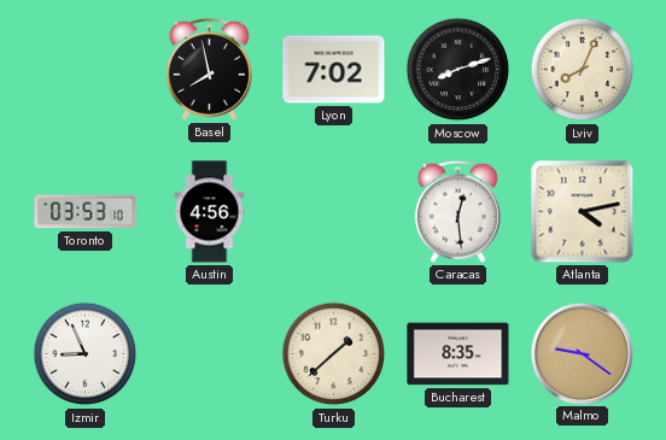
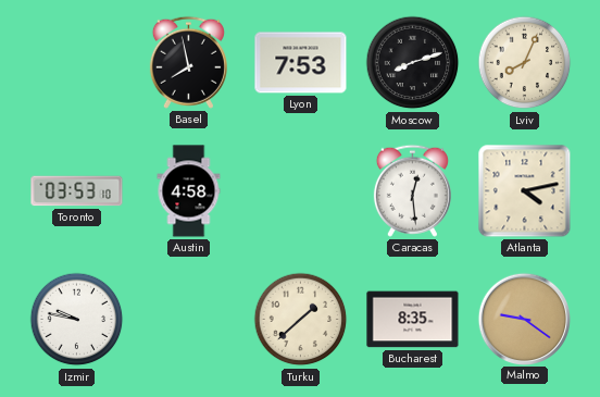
Lyon: 7:02 -> 7:53 (301, 63)
Austin: 4:56 -> 4:58 (189, 191)
Izmir: 8:56 -> 9:47 (77, 320)
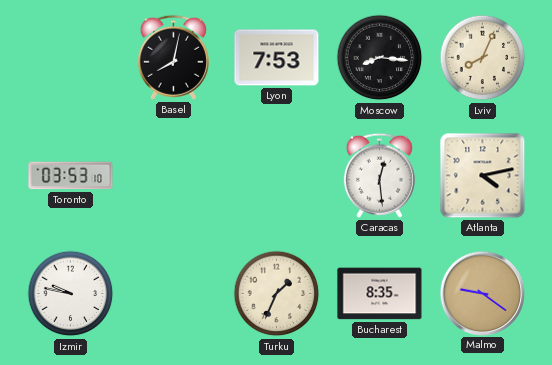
Basel: 7:58 -> 8:02 (173, 57)
Moscow: 8:12 -> 8:16 (380, 58)
Austin: 4:58 -> none (189, 191)
Turku: 1:38 -> 1:34 (277, 294)
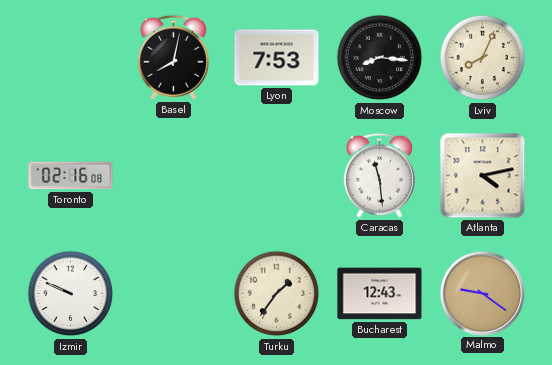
Toronto: 03:53 -> 02:16 (71, 176)
Caracas: 12:29 -> 11:29 (379, 175)
Izmir: 9:47 -> 9:49 (71, 294)
Turku: 1:34 -> 1:36 (277, 294)
Bucharest: 8:35 -> 12:43 (380, 294)
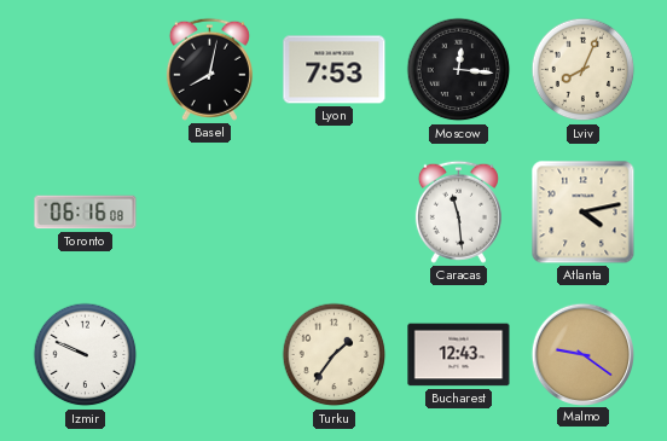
Moscow: 8:16 -> 12:16 (459, 70)
Toronto: 02:16 -> 06:16 (86, 213)
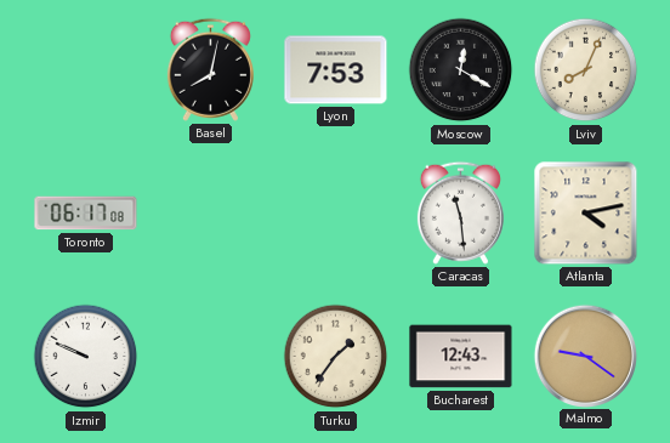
Moscow: 12:16 -> 12:20 (461, 70)
Toronto: 06:16 -> 06:17 (86, 214)
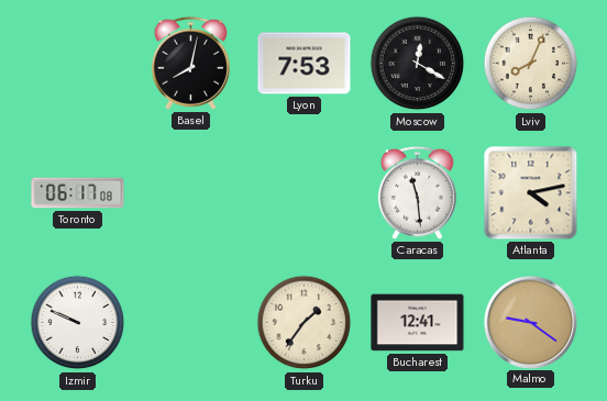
Bucharest: 12:43 -> 12:41 (418, 323)
